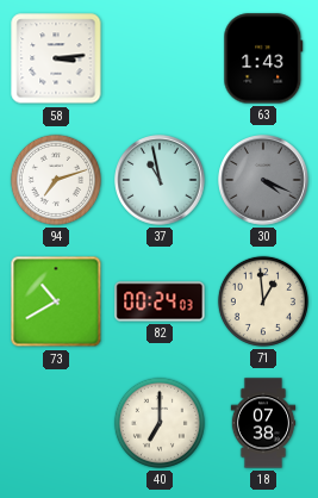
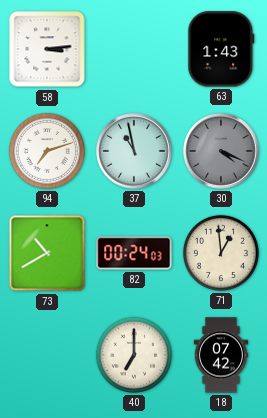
18: 07:38 -> 07:42 (221, 355)
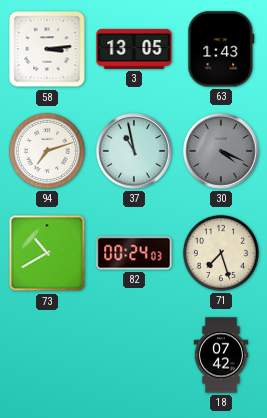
3: none -> 13:05 (134, 49)
71: 12:59 -> 7:27 (221, 253)
40: 7:00 -> none (134, 355)
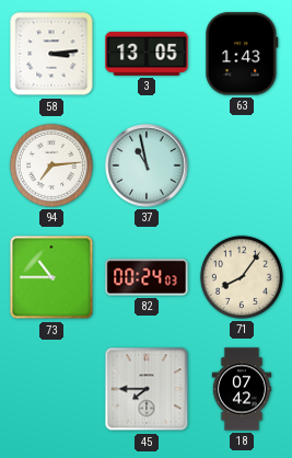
94: 7:12 -> 7:14 (51, 165)
30: 4:19 -> none (221, 151)
73: 10:40 -> 10:45 (51, 277)
71: 7:27 -> 8:06 (242, 277)
45: none -> 7:45 (147, 389)
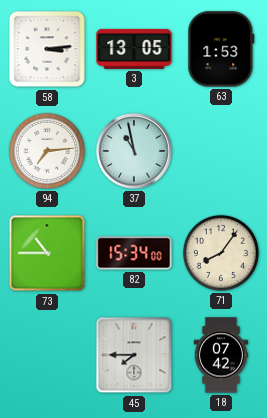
63: 1:43 -> 1:53 (221, 49)
82: 00:24 -> 15:34 (134, 253)
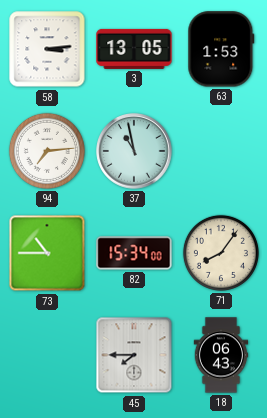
18: 07:42 -> 06:43 (221, 355)
